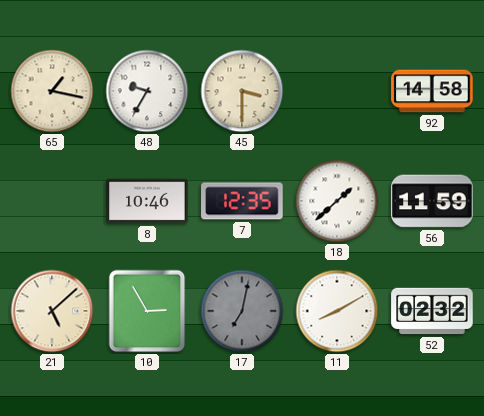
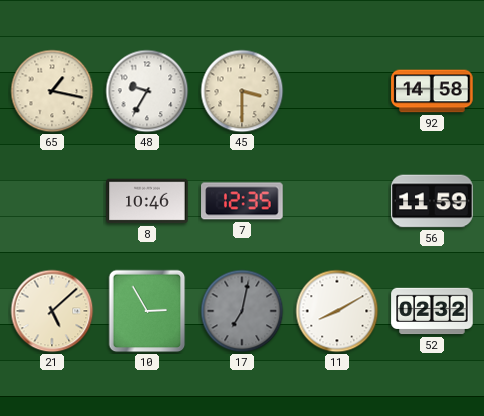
18: 1:38 -> none (337, 201)
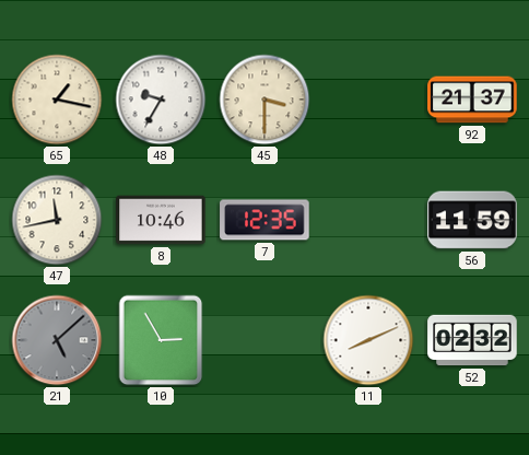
92: 14:58 -> 21:37 (472, 100)
47: none -> 11:43 (57, 220)
21 dial: cream -> grey (57, 340)
17: 7:02 -> none (242, 311)
11: 8:10 -> 8:11 (368, 340)
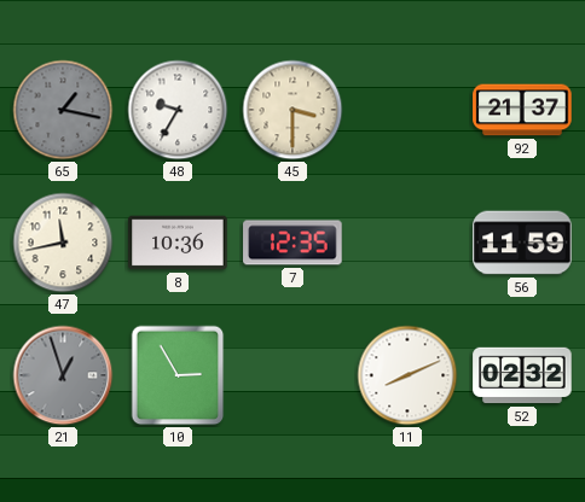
65 dial: cream -> grey (63, 110)
8: 10:46 -> 10:36 (178, 243)
21: 5:08 -> 12:57 (63, 375)
